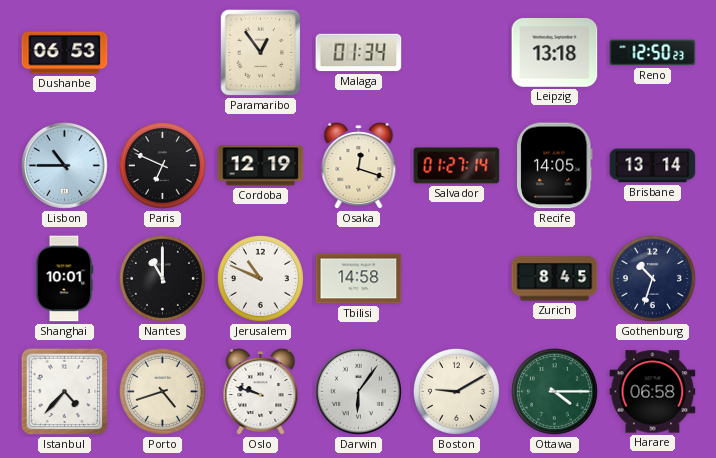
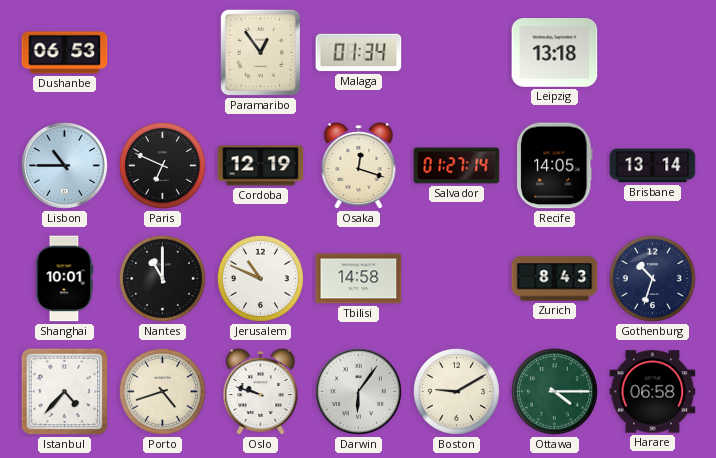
Reno: 12:50 -> none (653, 53)
Zurich: 8:45 -> 8:43 (555, 279)
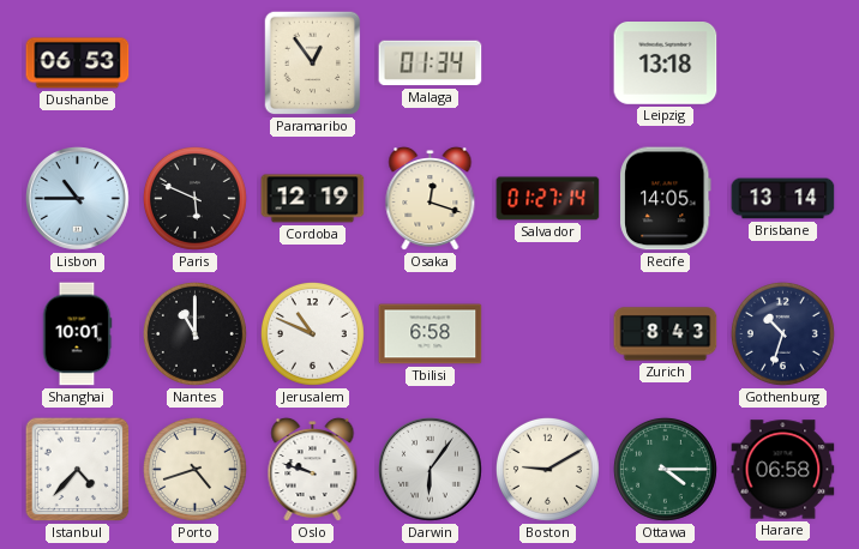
Paris: 6:49 -> 5:49 (194, 198)
Tbilisi: 14:58 -> 6:58 (431, 334)
